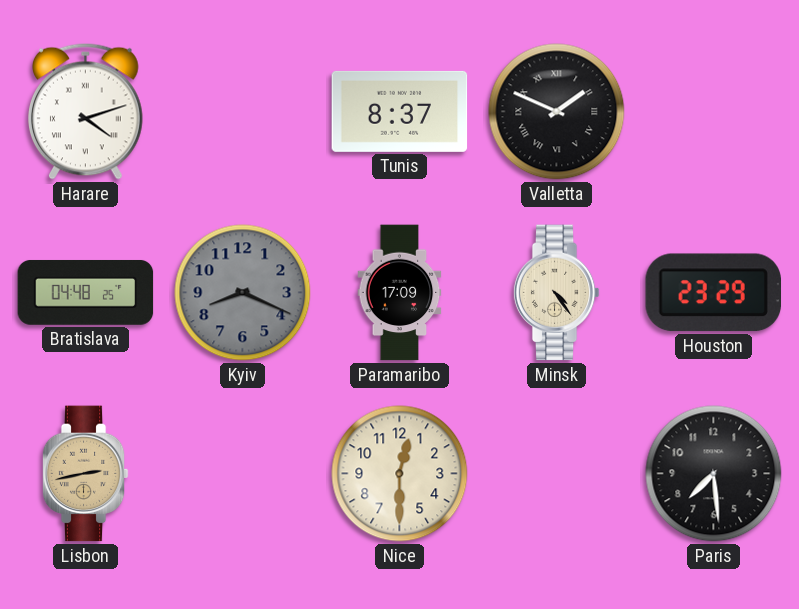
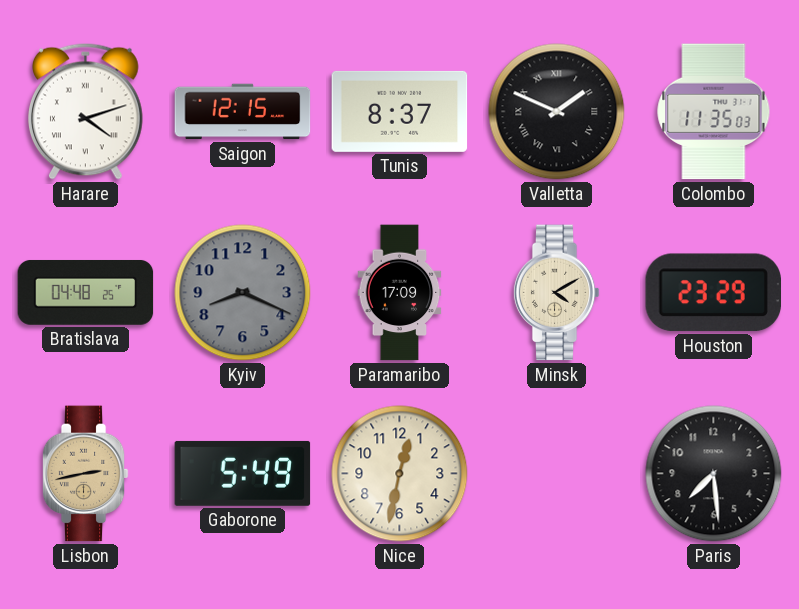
Saigon: none -> 12:15 (243, 112)
Colombo: none -> 11:35 (714, 112)
Minsk: 4:24 -> 4:10 (556, 293)
Gaborone: none -> 5:49 (243, 473)
Nice: 12:30 -> 12:32 (400, 474)
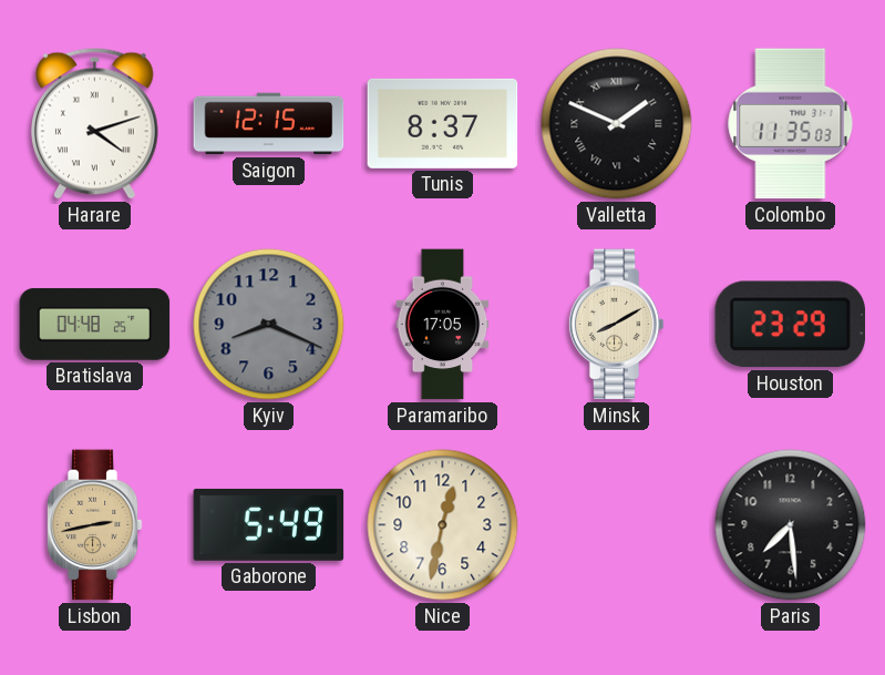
Paramaribo: 17:09 -> 17:05 (443, 325)
Minsk: 4:10 -> 8:10 (616, 325)
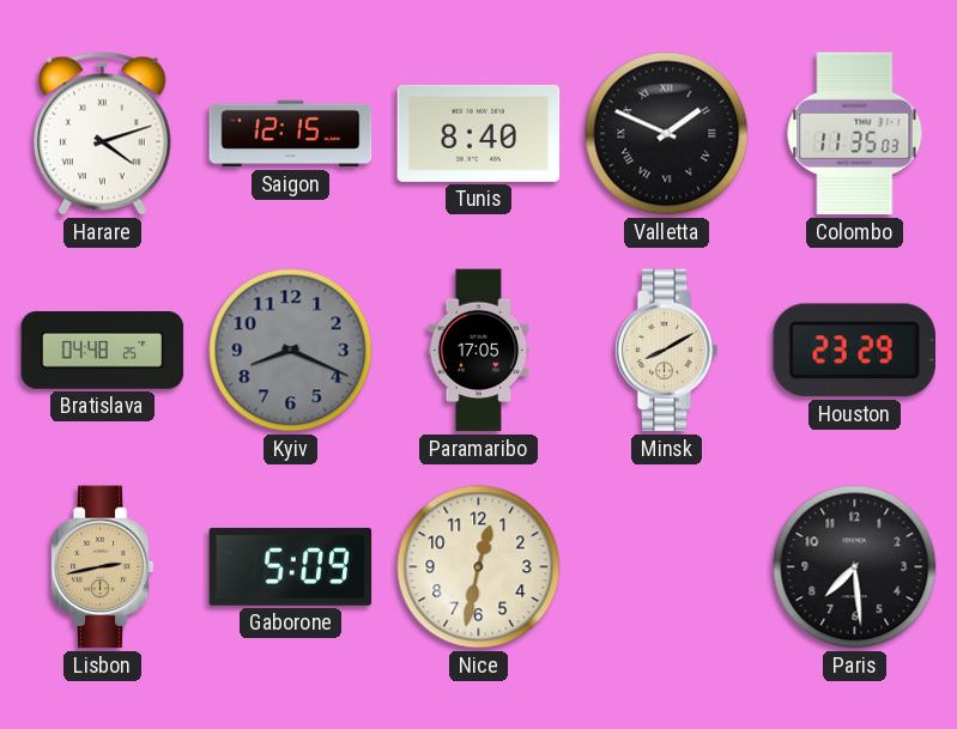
Tunis: 8:37 -> 8:40 (479, 133)
Gaborone: 5:49 -> 5:09 (291, 566)
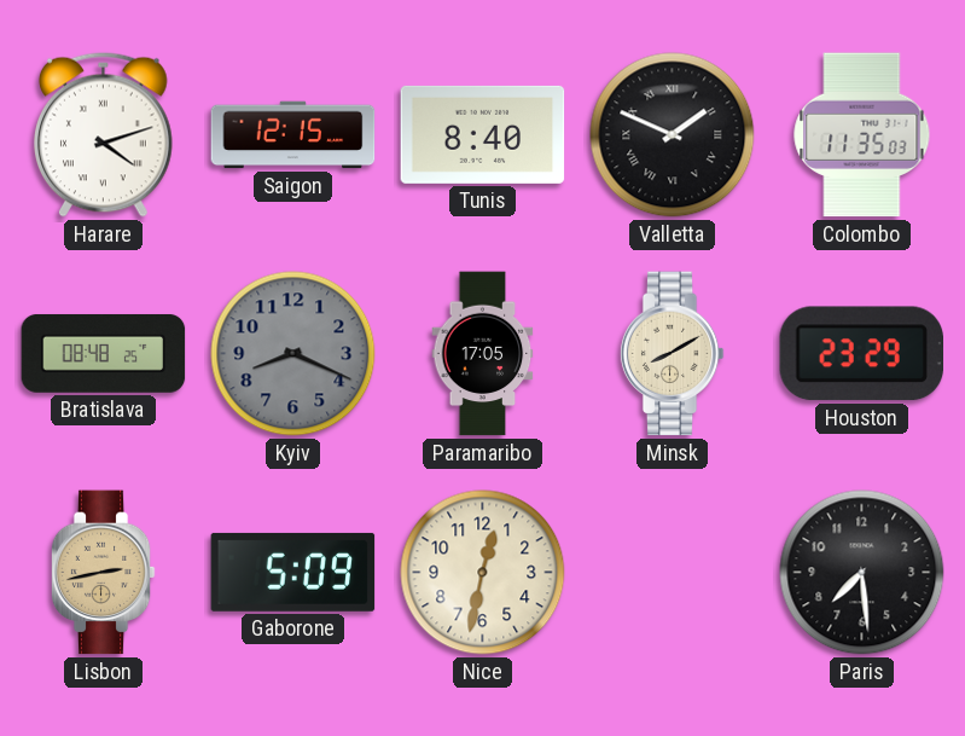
Bratislava: 04:48 -> 08:48 (104, 353)
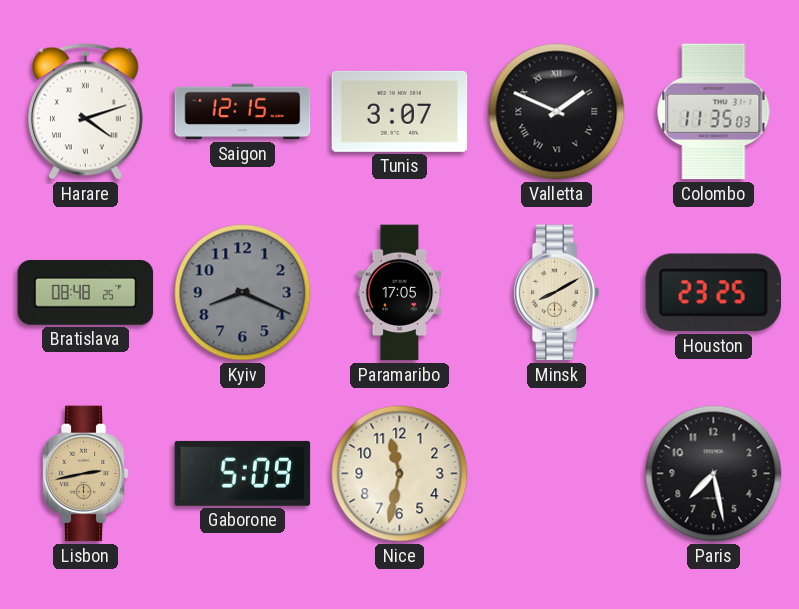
Tunis: 8:40 -> 3:07 (400, 111)
Houston: 23:29 -> 23:25 (713, 293)
Nice: 12:32 -> 11:32 (400, 474)
Paris: 7:29 -> 7:28 (714, 474)
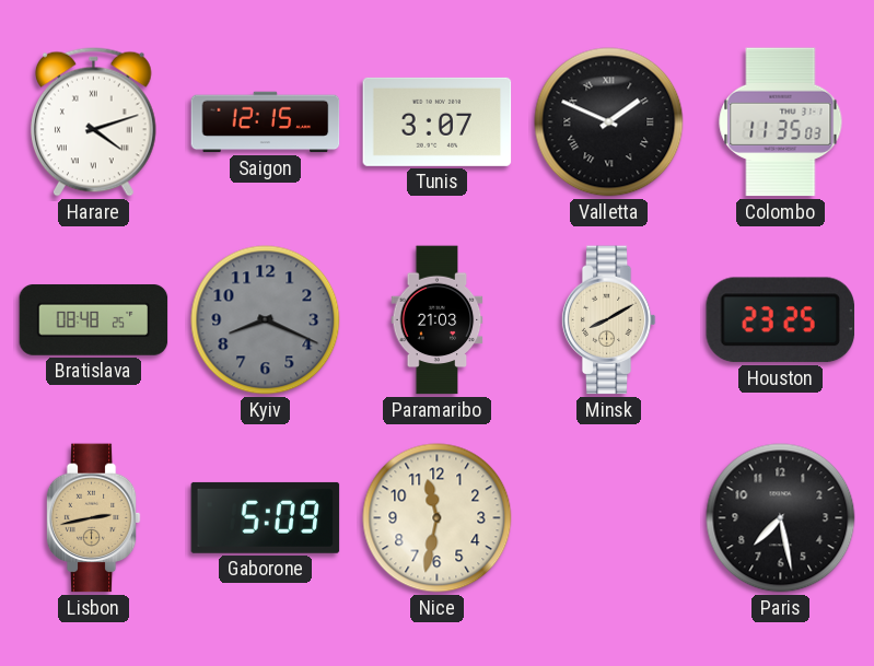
Paramaribo: 17:05 -> 21:03 (438, 320)
